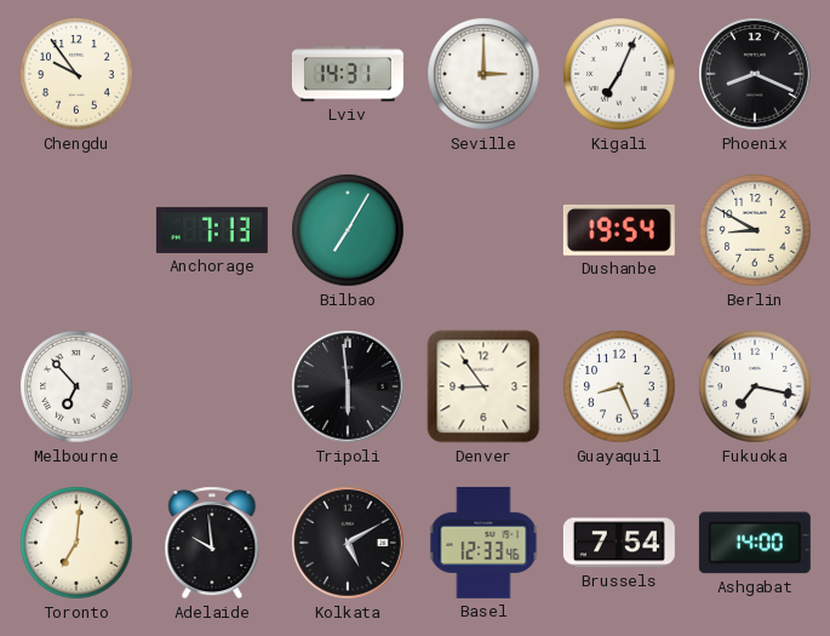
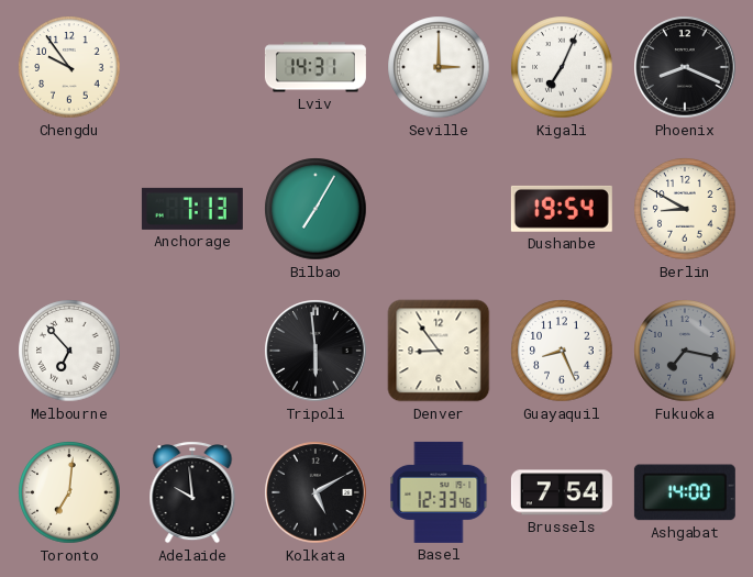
Fukuoka dial: white -> grey (685, 351)
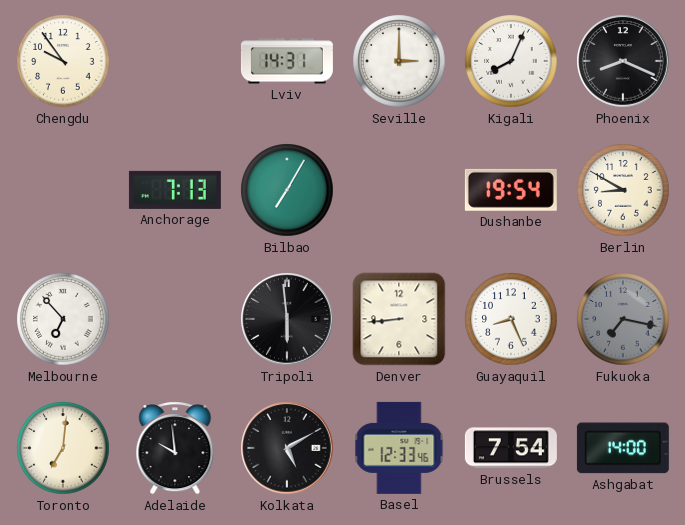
Kigali: 7:04 -> 8:04 (511, 61)
Denver: 8:54 -> 8:44 (399, 319)
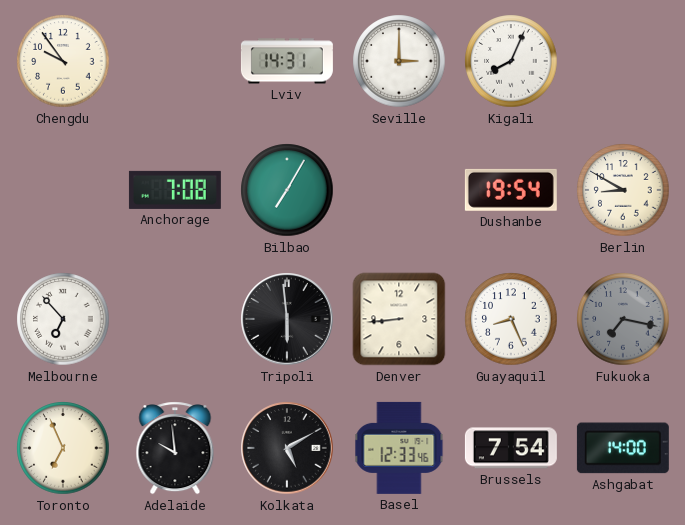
Phoenix: 8:19 -> none (623, 61)
Anchorage: 7:13 -> 7:08 (175, 190)
Toronto: 7:01 -> 6:56 (63, 448)
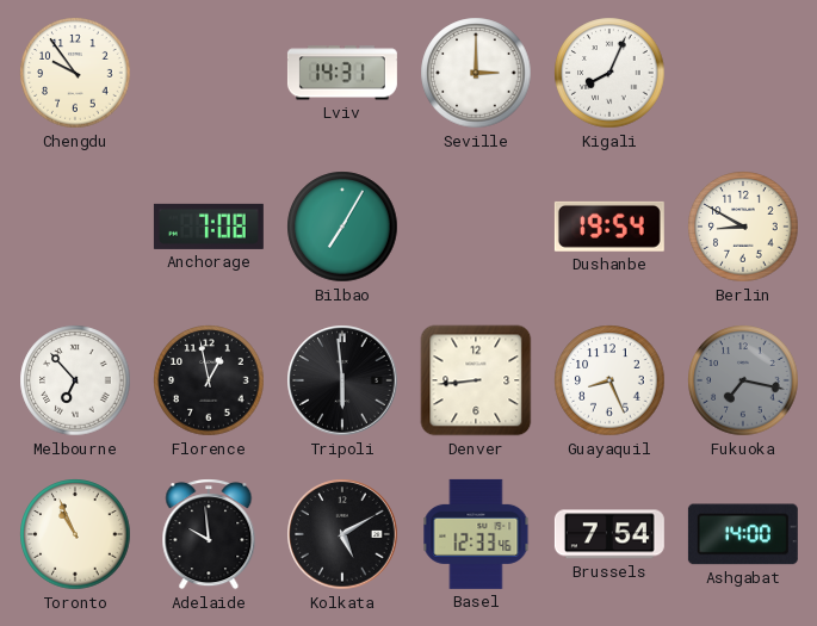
Florence: none -> 12:58 (209, 380)
Toronto: 6:56 -> 10:56 (75, 534)
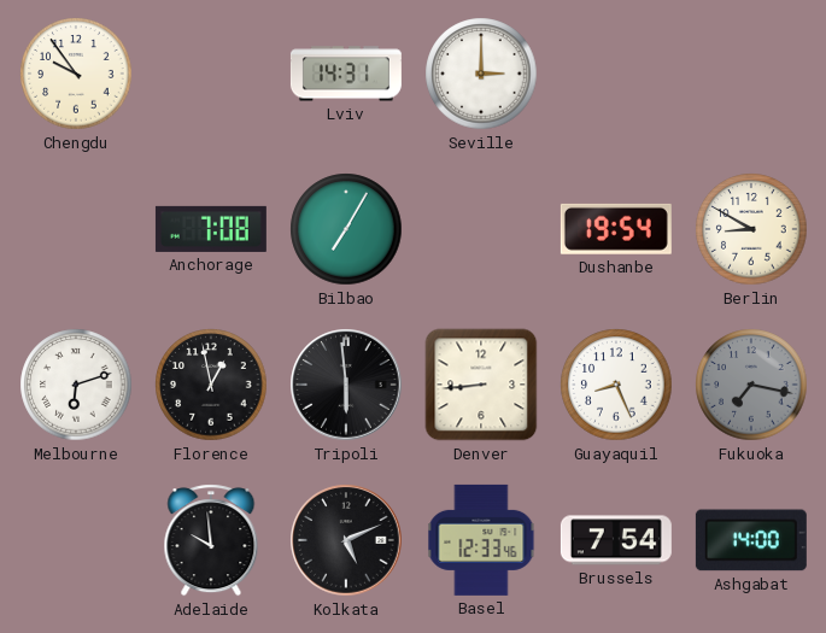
Kigali: 8:04 -> none (609, 73)
Melbourne: 6:53 -> 6:12 (76, 385)
Toronto: 10:56 -> none (75, 534)
Kolkata: 5:10 -> 5:11 (346, 540)
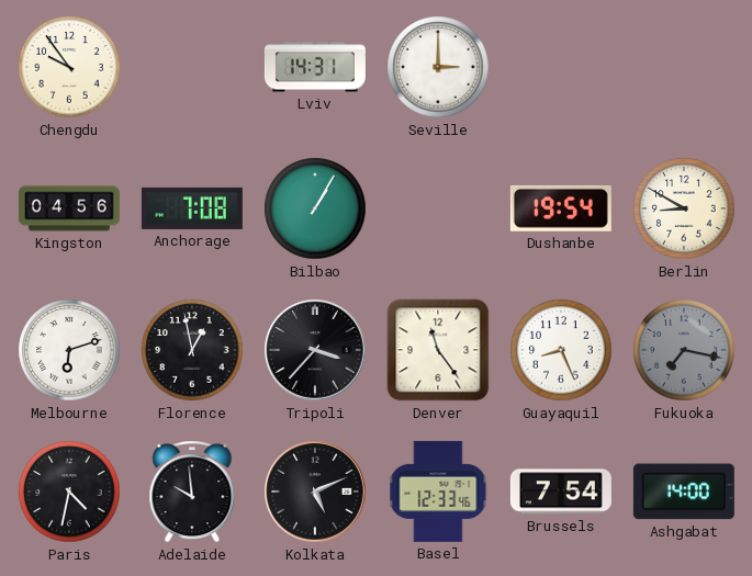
Kingston: none -> 04:56 (69, 208)
Bilbao: 7:05 -> 1:05 (315, 208)
Tripoli: 5:59 -> 3:37 (315, 350)
Denver: 8:44 -> 11:24 (438, 350)
Paris: none -> 4:32 (69, 492)
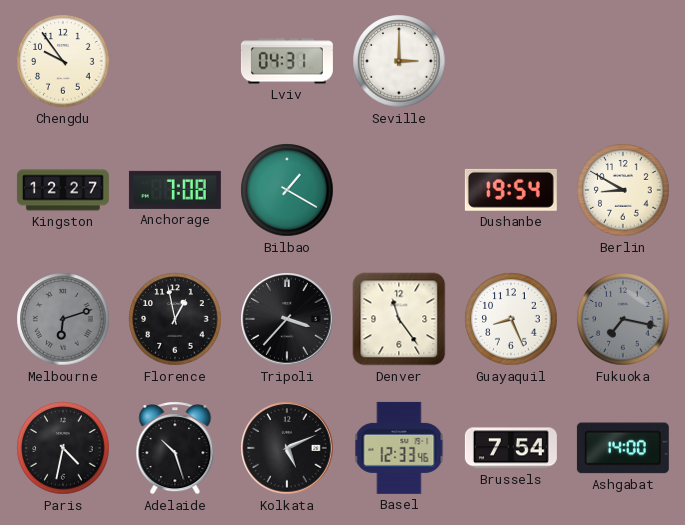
Lviv: 14:31 -> 04:31 (287, 61)
Kingston: 04:56 -> 12:27 (63, 190)
Bilbao: 1:05 -> 1:20 (287, 190)
Melbourne dial: white -> grey (63, 319)
Adelaide: 9:59 -> 10:27 (175, 448)
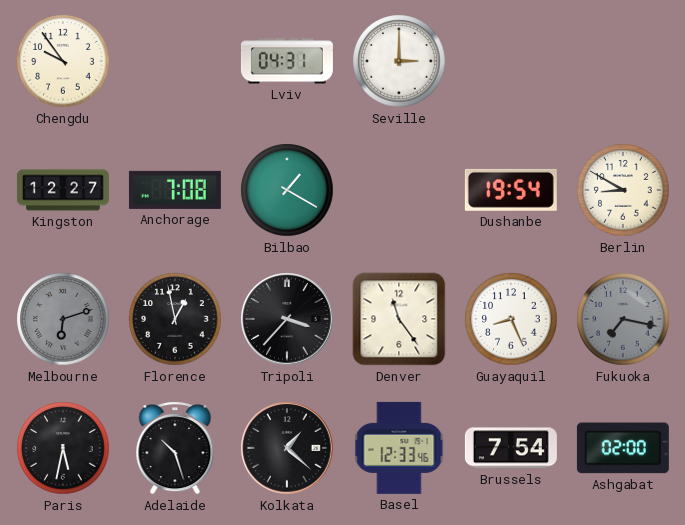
Paris: 4:32 -> 5:32 (63, 448)
Kolkata: 5:11 -> 1:22 (287, 448)
Ashgabat: 14:00 -> 02:00 (623, 448)
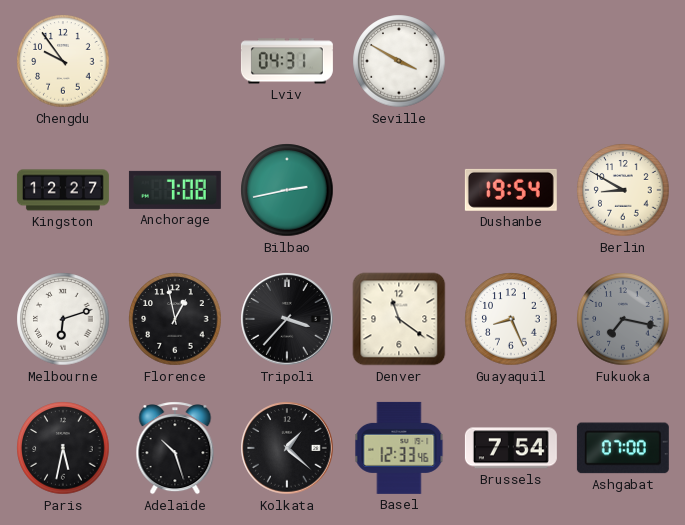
Seville: 3:00 -> 3:50 (399, 61)
Bilbao: 1:20 -> 2:43 (287, 190)
Melbourne dial: grey -> white (63, 319)
Denver: 11:24 -> 11:21 (399, 319)
Ashgabat: 02:00 -> 07:00 (623, 448)
